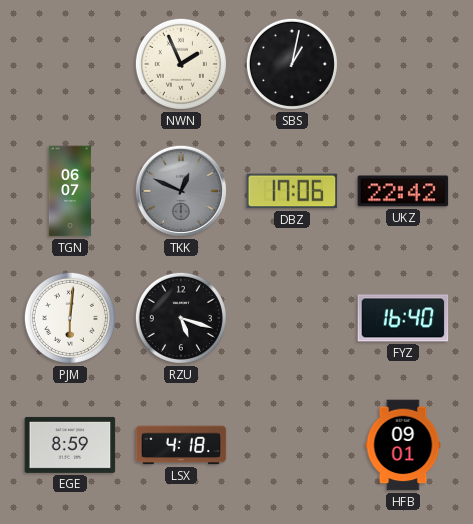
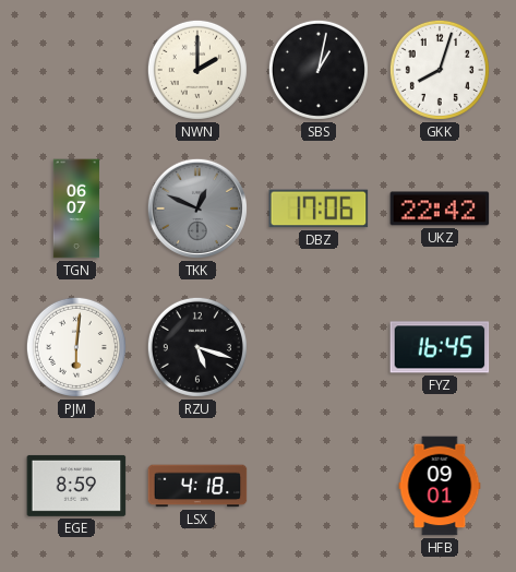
NWN: 1:56 -> 2:00 (197, 70)
GKK: none -> 8:03 (440, 70)
FYZ: 16:40 -> 16:45 (440, 347)
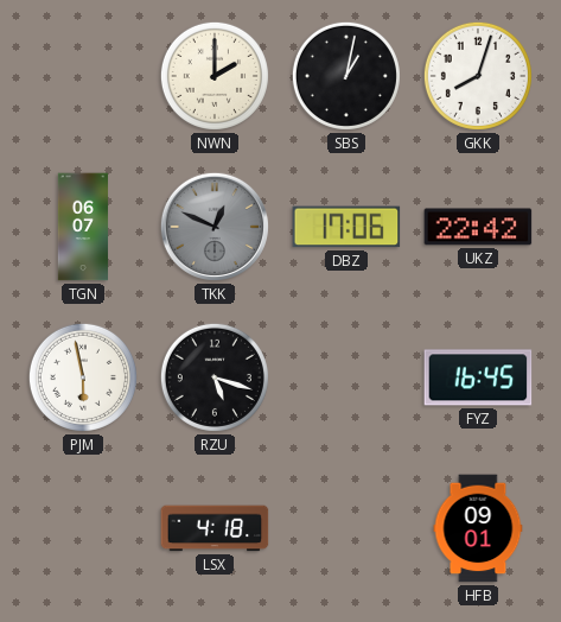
PJM: 6:01 -> 5:58 (83, 377)
EGE: 8:59 -> none (76, 486)
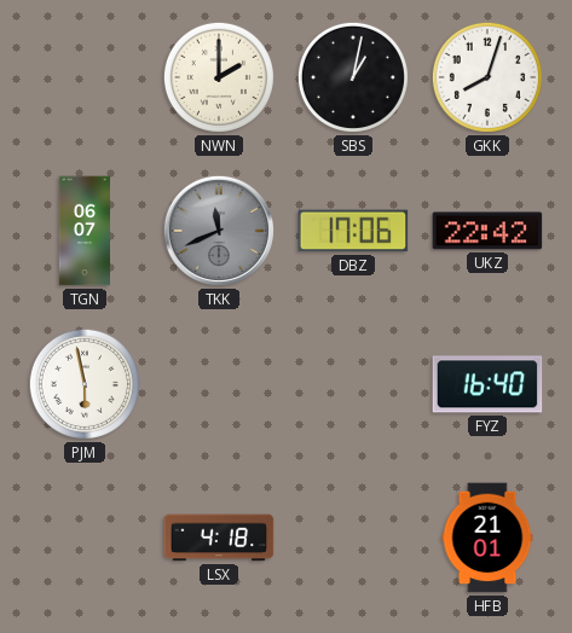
TKK: 12:49 -> 11:41 (219, 231)
RZU: 5:18 -> none (215, 377)
FYZ: 16:45 -> 16:40 (487, 384)
HFB: 09:01 -> 21:01 (487, 538)
